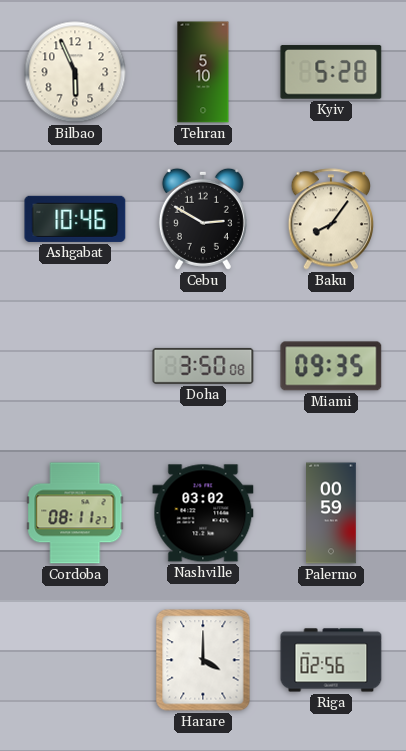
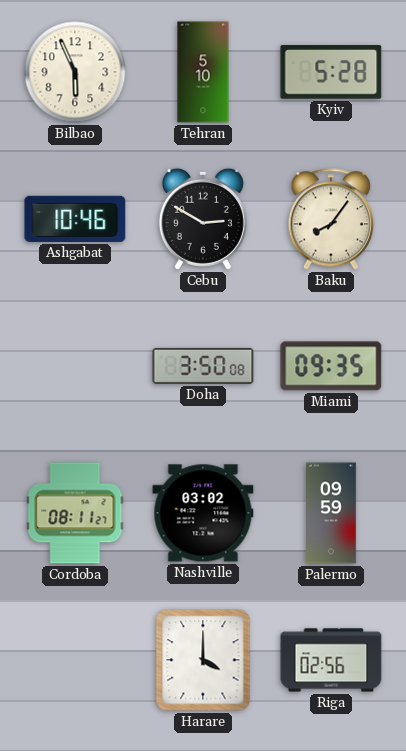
Palermo: 00:59 -> 09:59 (332, 513)
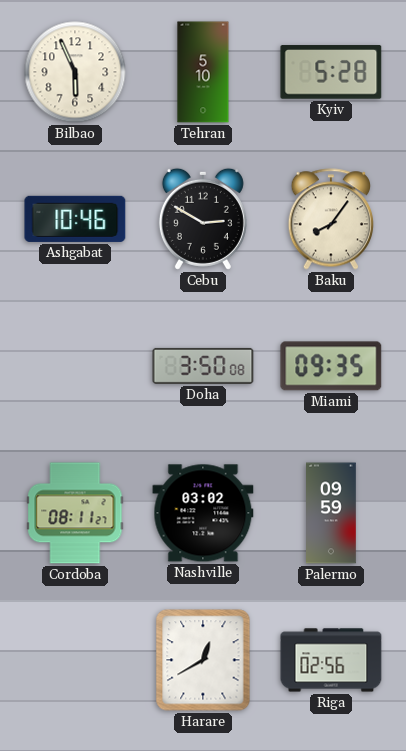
Harare: 4:00 -> 12:40 (203, 660)
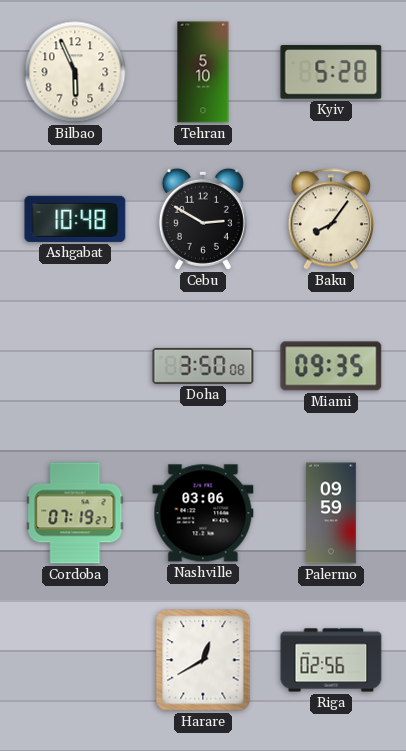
Ashgabat: 10:46 -> 10:48 (75, 219)
Cordoba: 08:11 -> 07:19 (75, 513)
Nashville: 03:02 -> 03:06 (203, 513)
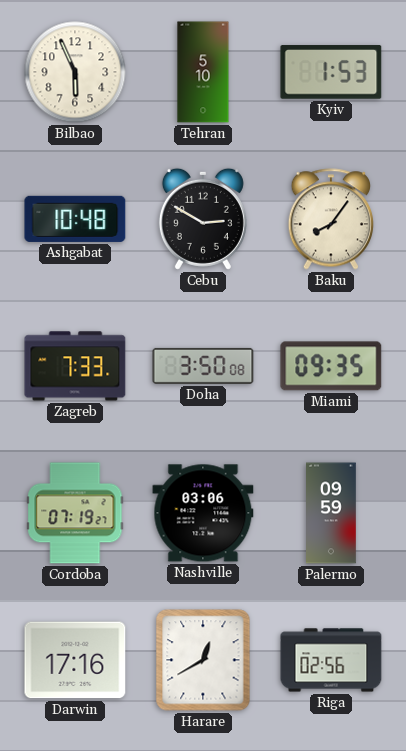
Kyiv: 5:28 -> 1:53 (331, 72)
Zagreb: none -> 7:33 (75, 366)
Darwin: none -> 17:16 (75, 660)
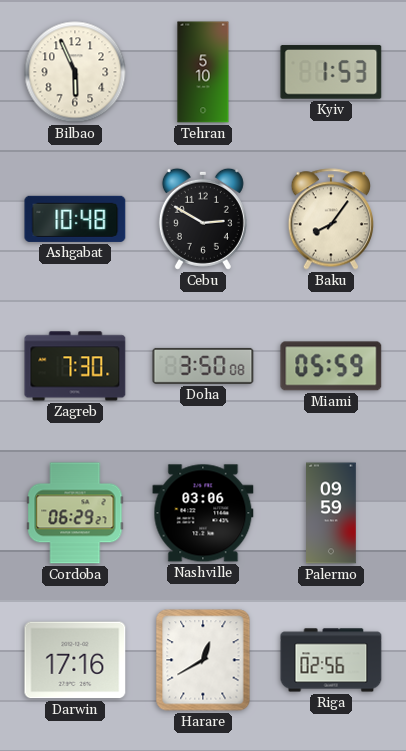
Zagreb: 7:33 -> 7:30 (75, 366)
Miami: 09:35 -> 05:59 (331, 366)
Cordoba: 07:19 -> 06:29 (75, 513)
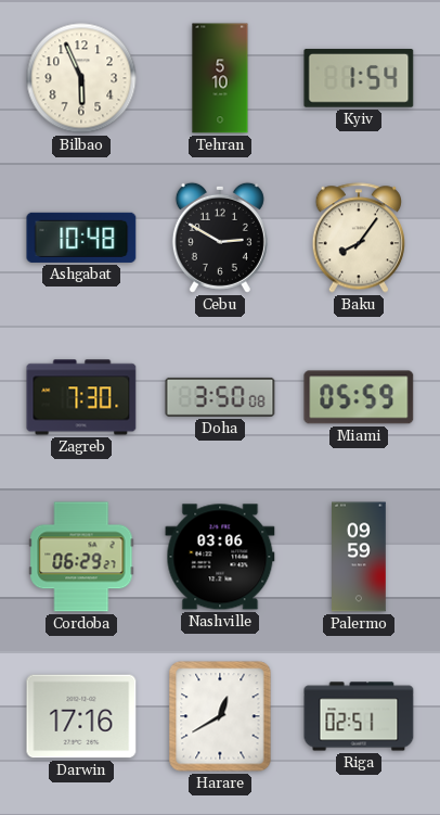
Kyiv: 1:53 -> 1:54 (359, 78)
Riga: 02:56 -> 02:51 (359, 716)
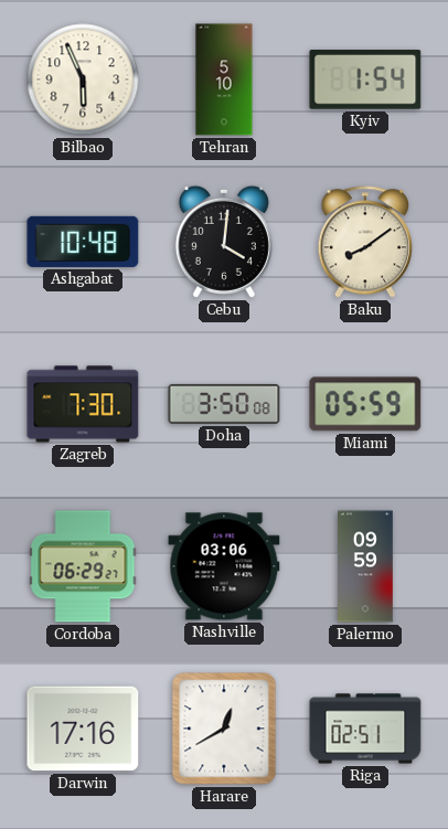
Cebu: 2:50 -> 4:01 (224, 242)
Baku: 8:06 -> 8:09 (364, 242)
